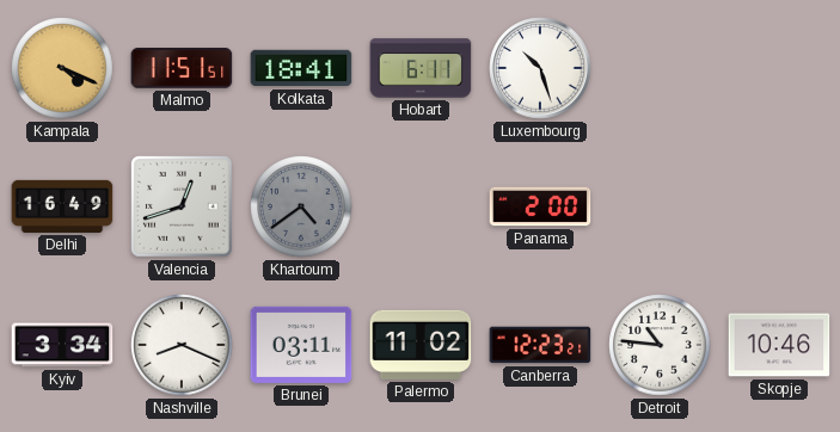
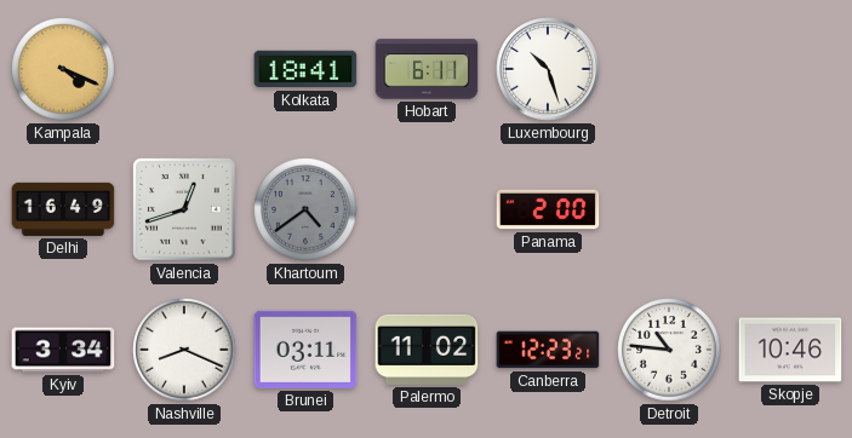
Malmo: 11:51 -> none (182, 68)
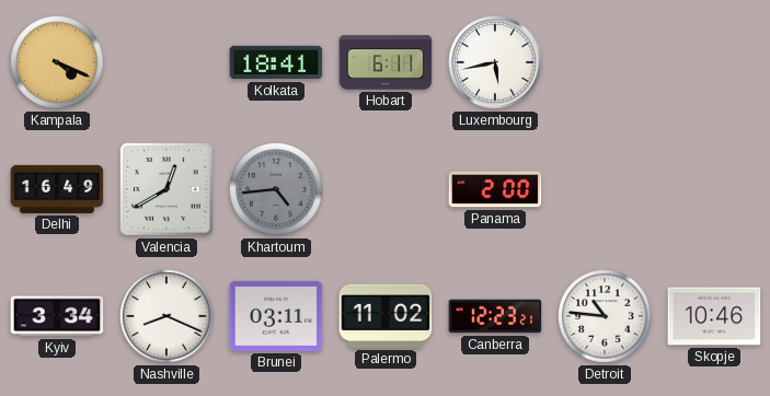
Luxembourg: 10:27 -> 5:43 (495, 62)
Valencia: 12:42 -> 12:40 (166, 189)
Khartoum: 4:39 -> 4:44 (276, 189)
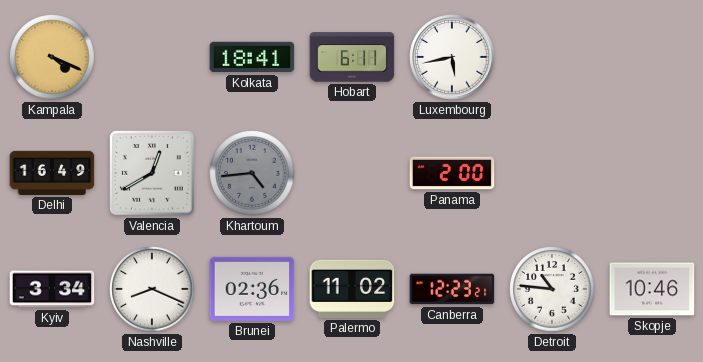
Brunei: 03:11 -> 02:36 (252, 289)
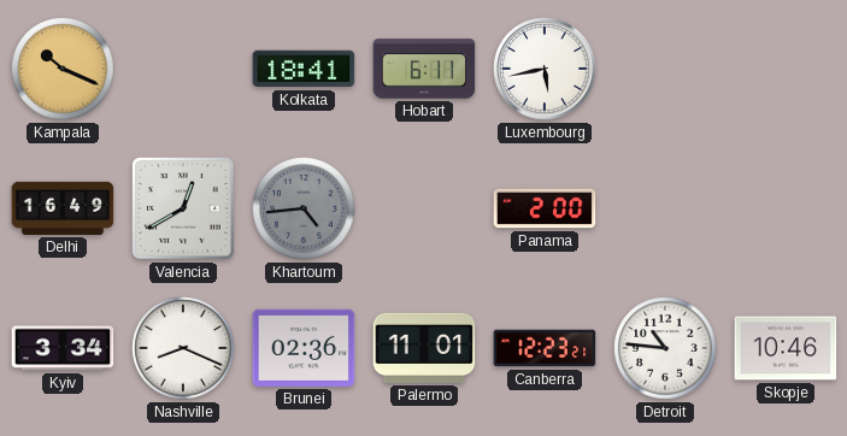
Kampala: 4:19 -> 10:19 (63, 69)
Palermo: 11:02 -> 11:01 (424, 348)
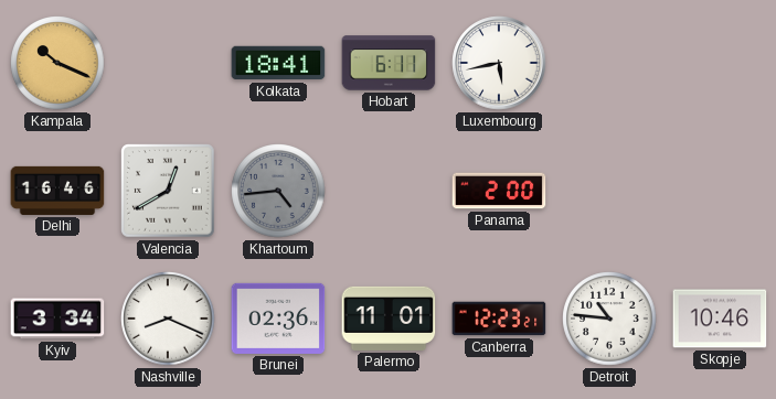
Delhi: 16:49 -> 16:46 (57, 191)
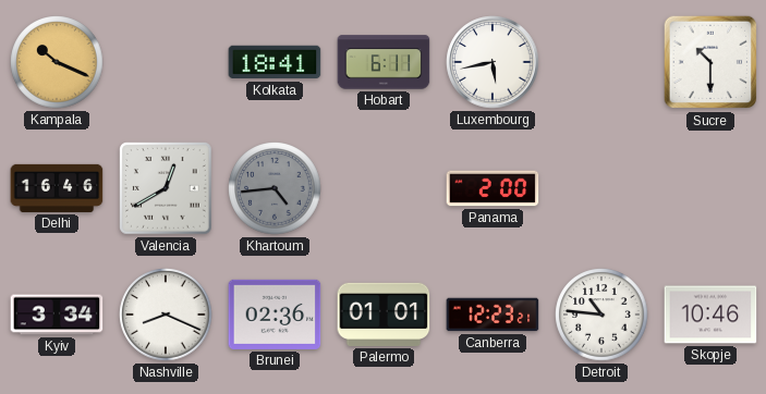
Sucre: none -> 10:30 (710, 62)
Palermo: 11:01 -> 01:01 (384, 315)
